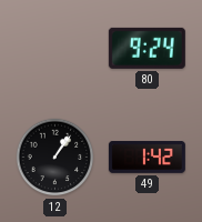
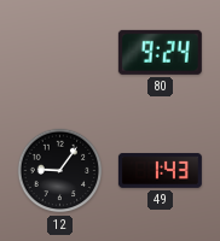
12: 1:06 -> 9:06 (60, 171)
49: 1:42 -> 1:43 (160, 170)
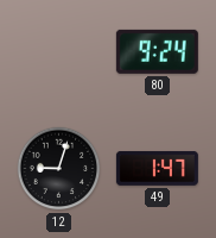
12: 9:06 -> 9:03 (59, 169)
49: 1:43 -> 1:47 (157, 168)
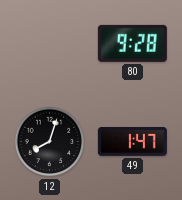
80: 9:24 -> 9:28 (132, 43)
12: 9:03 -> 8:03 (50, 142)
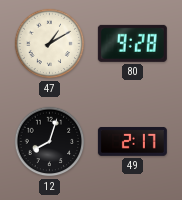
47: none -> 1:10 (50, 44)
49: 1:47 -> 2:17 (132, 141)
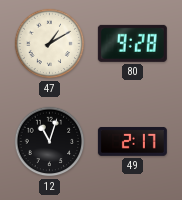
12: 8:03 -> 11:03 (50, 142)
